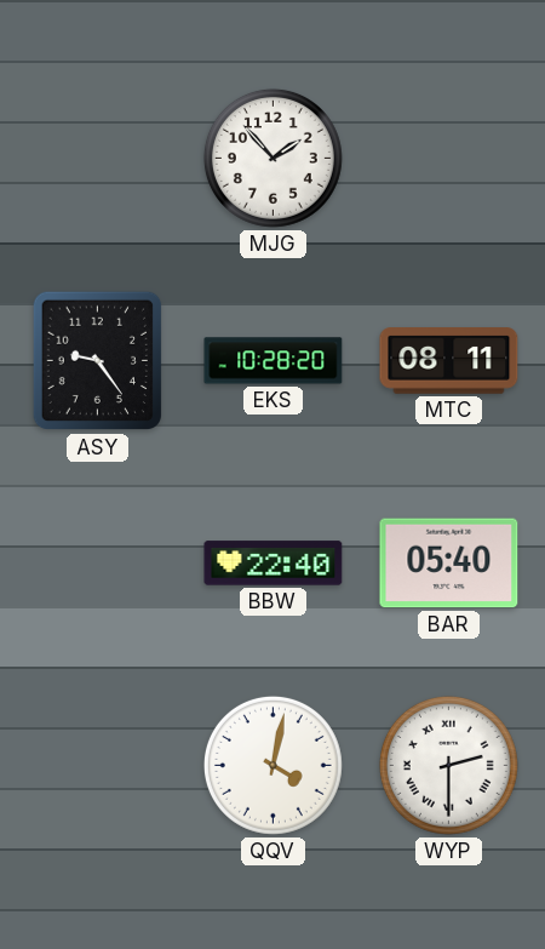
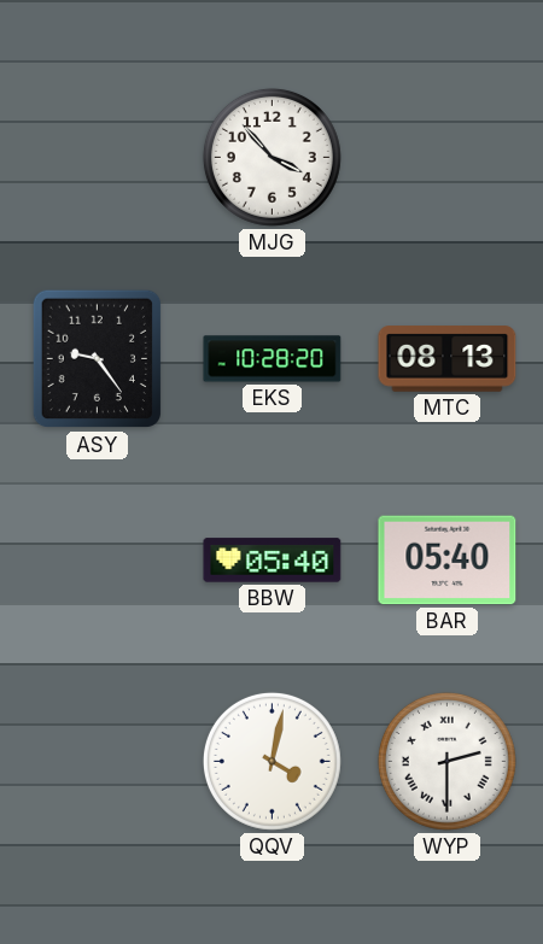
MJG: 1:53 -> 3:53 (271, 157)
MTC: 08:11 -> 08:13 (448, 359)
BBW: 22:40 -> 05:40 (273, 561)
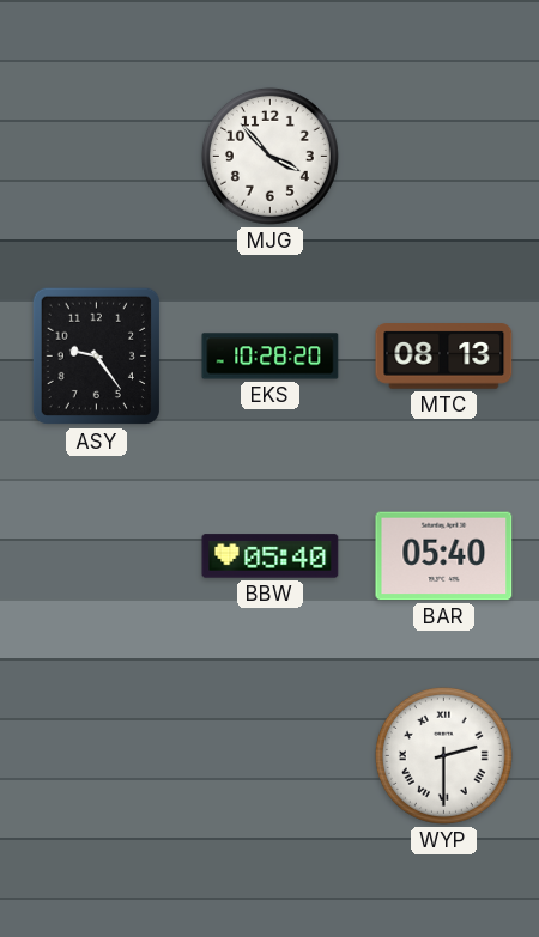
QQV: 4:02 -> none (271, 761)
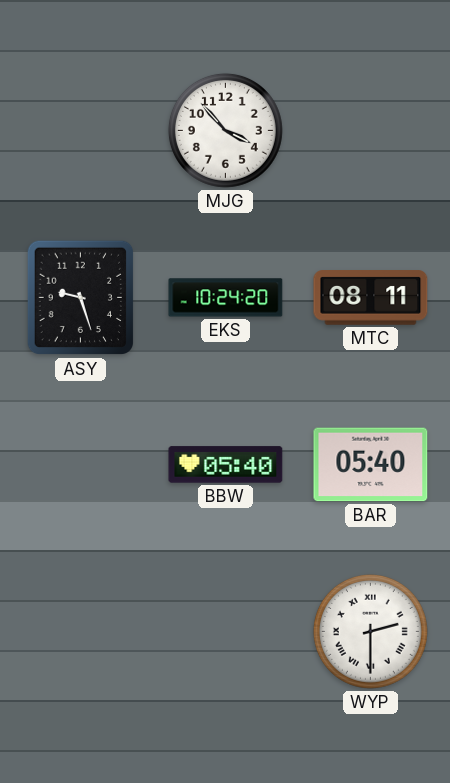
ASY: 9:24 -> 9:27 (80, 298)
EKS: 10:28 -> 10:24 (226, 298)
MTC: 08:13 -> 08:11 (371, 298)
